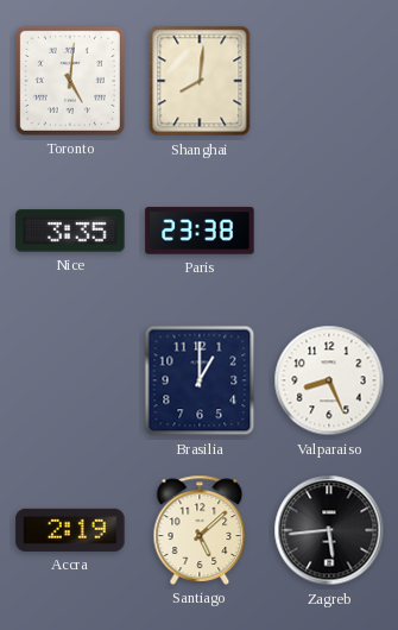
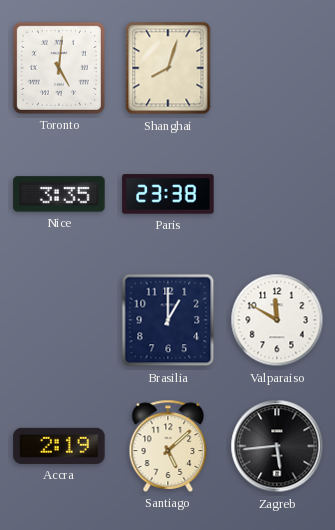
Shanghai: 8:01 -> 8:03 (168, 68)
Valparaiso: 8:26 -> 11:50 (277, 320)
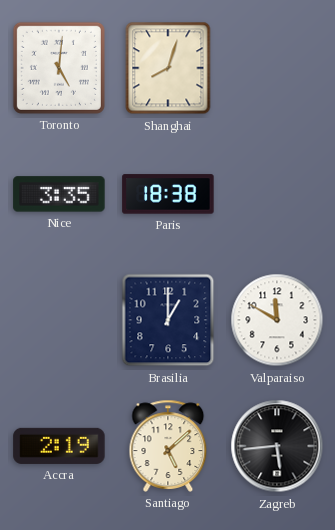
Paris: 23:38 -> 18:38 (168, 194)
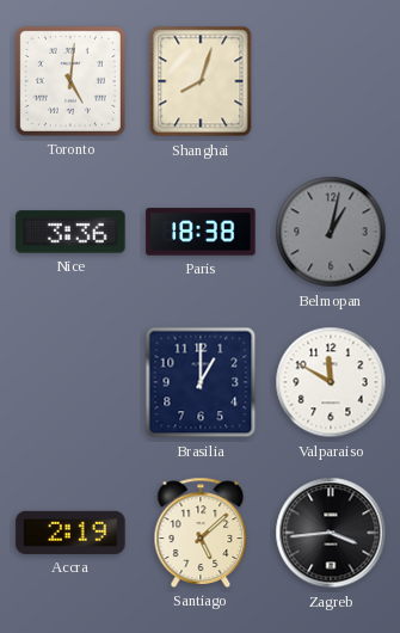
Nice: 3:35 -> 3:36 (70, 232)
Belmopan: none -> 1:02 (331, 232)
Zagreb: 5:44 -> 3:44 (331, 533)
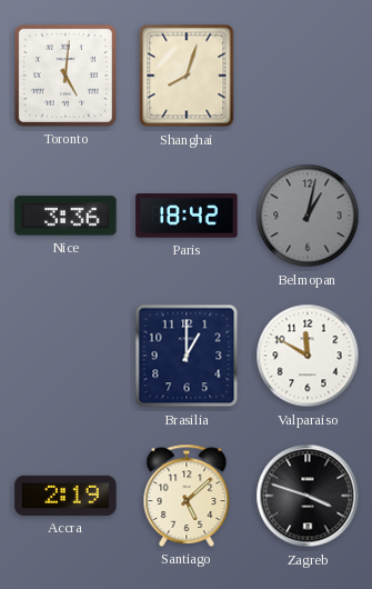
Paris: 18:38 -> 18:42 (187, 216)
Zagreb: 3:44 -> 3:48 (308, 496)
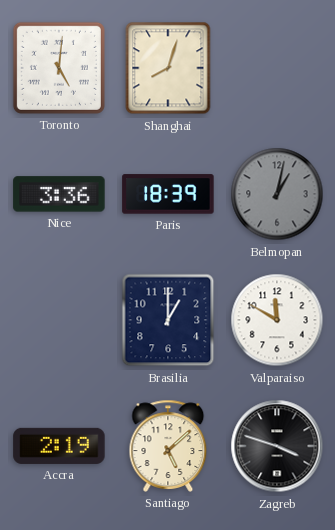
Paris: 18:42 -> 18:39 (168, 194)
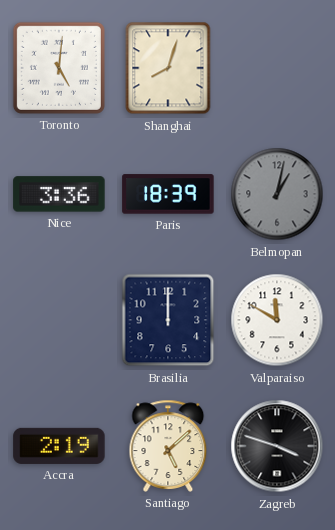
Brasilia: 1:00 -> 12:00 (168, 320)
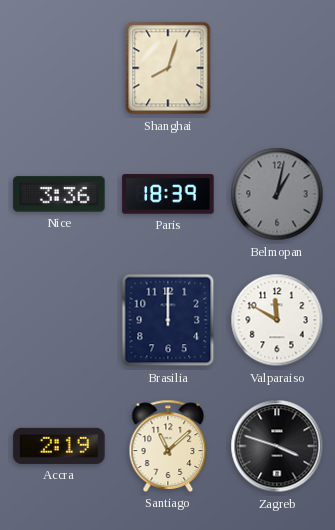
Toronto: 5:01 -> none (59, 68)
Santiago: 5:08 -> 11:08 (168, 446)
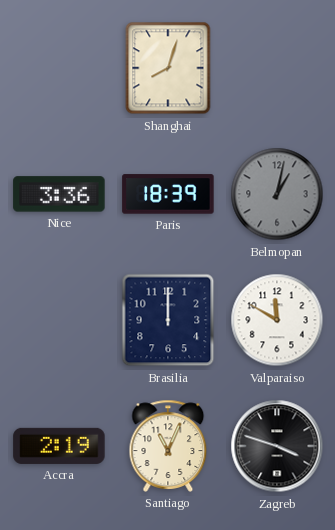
Santiago: 11:08 -> 11:04 (168, 446)
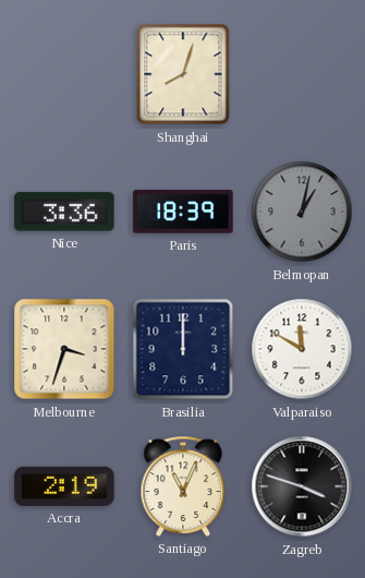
Melbourne: none -> 3:33 (64, 349)
